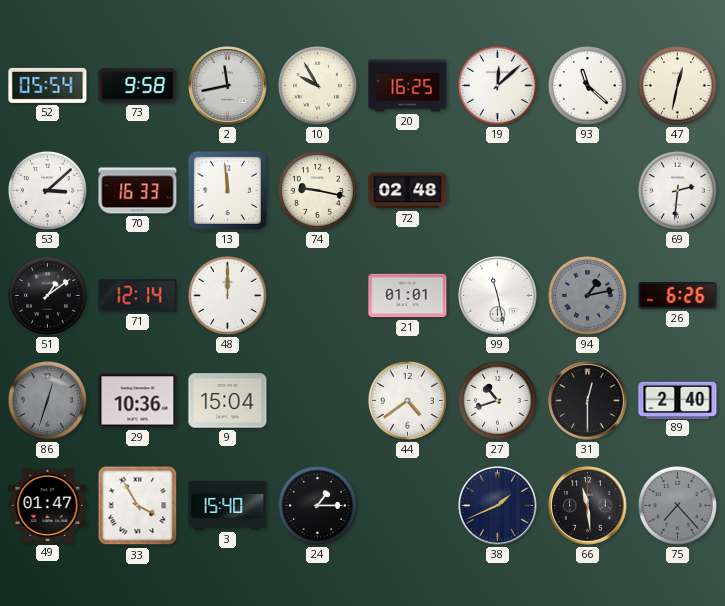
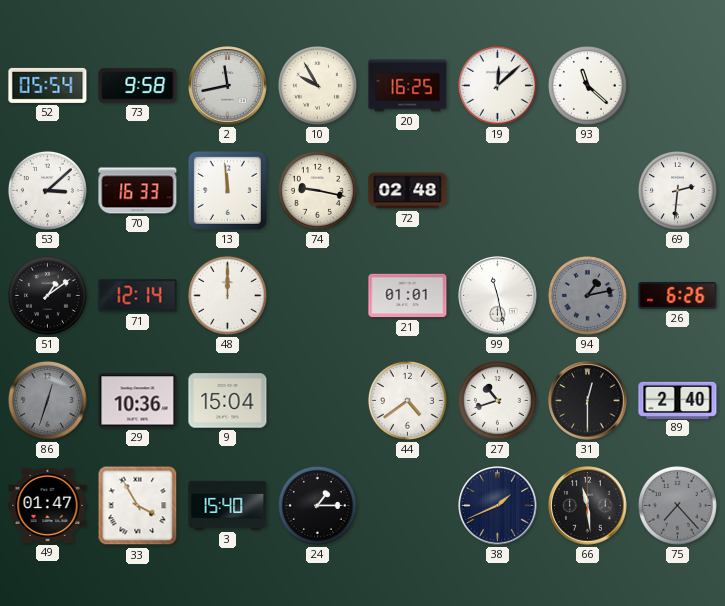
47: 12:32 -> none (677, 85)
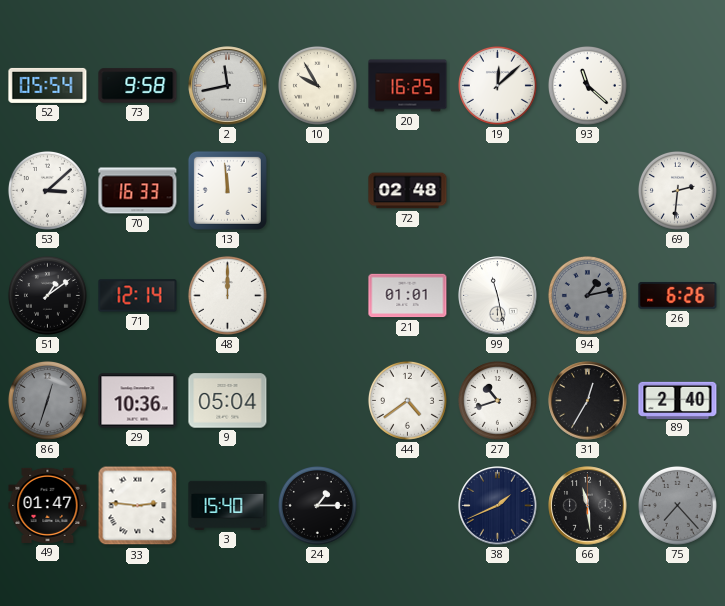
74: 9:17 -> none (317, 190)
9: 15:04 -> 05:04 (228, 401)
31: 12:30 -> 12:35 (588, 401)
33: 3:55 -> 2:46 (138, 506)
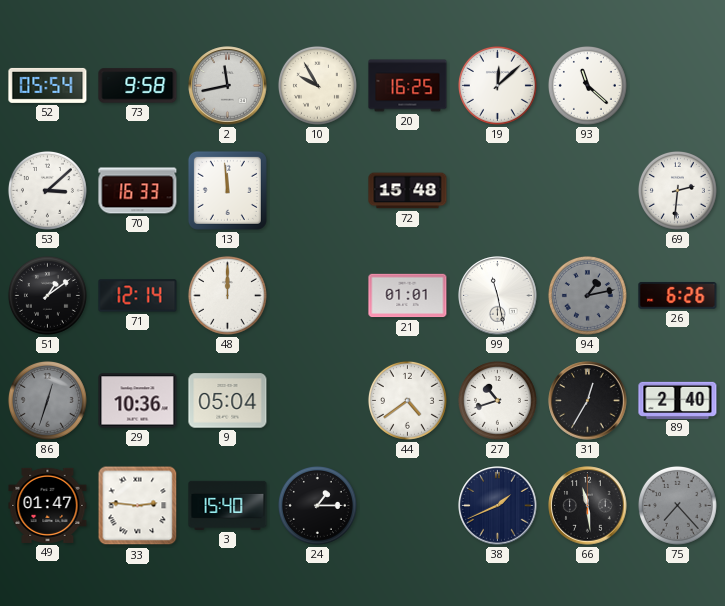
72: 02:48 -> 15:48 (408, 191)
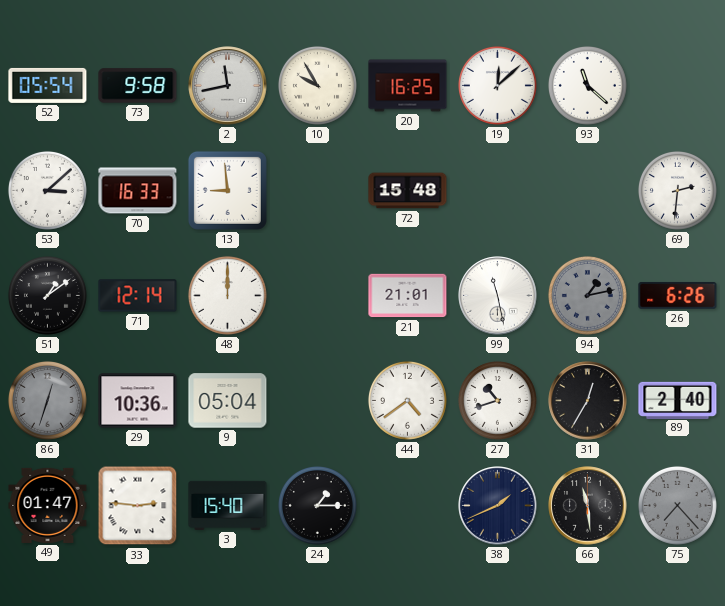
13: 11:59 -> 8:59 (227, 190)
21: 01:01 -> 21:01 (408, 296)
